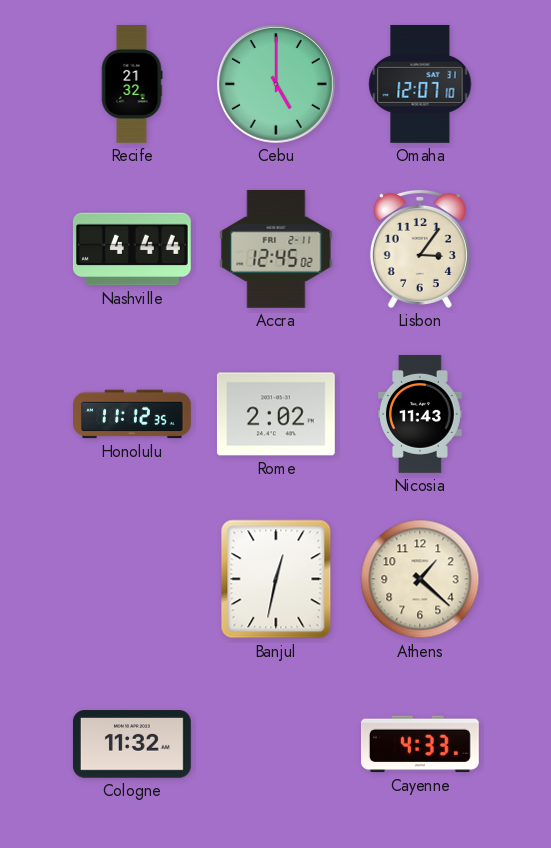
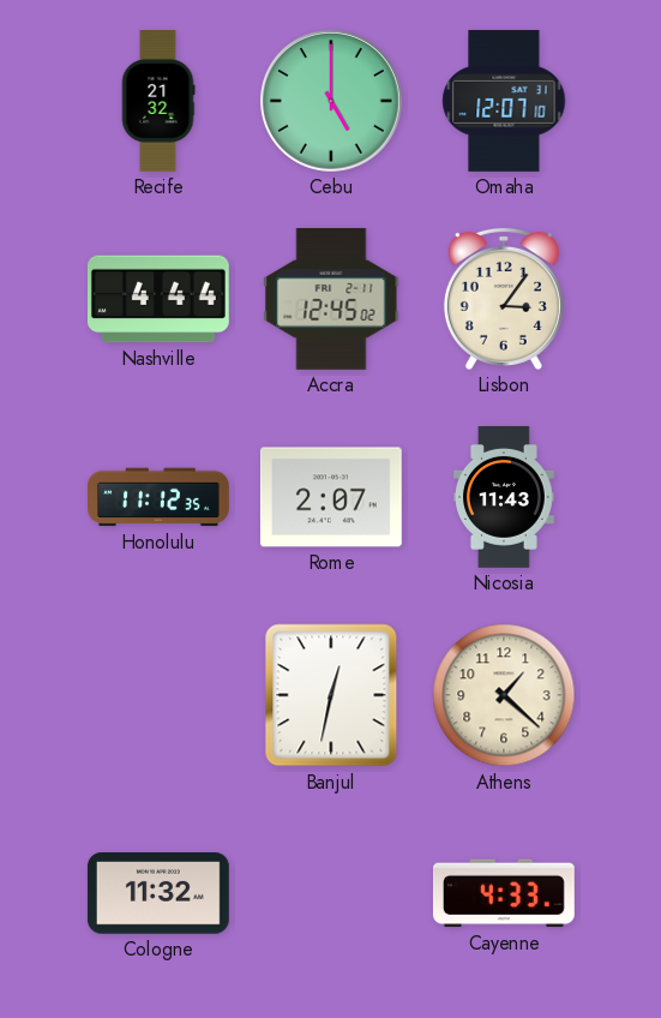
Rome: 2:02 -> 2:07 (331, 497)
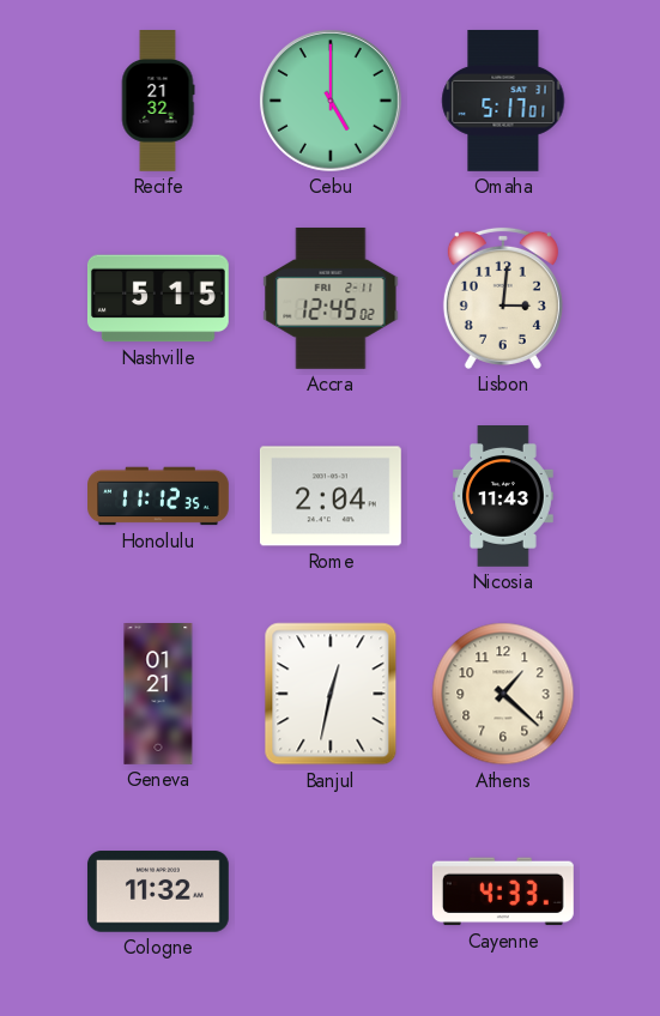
Omaha: 12:07 -> 5:17 (503, 101)
Nashville: 4:44 -> 5:15 (158, 298)
Lisbon: 3:06 -> 3:01 (503, 298)
Rome: 2:07 -> 2:04 (331, 496)
Geneva: none -> 01:21 (158, 695)
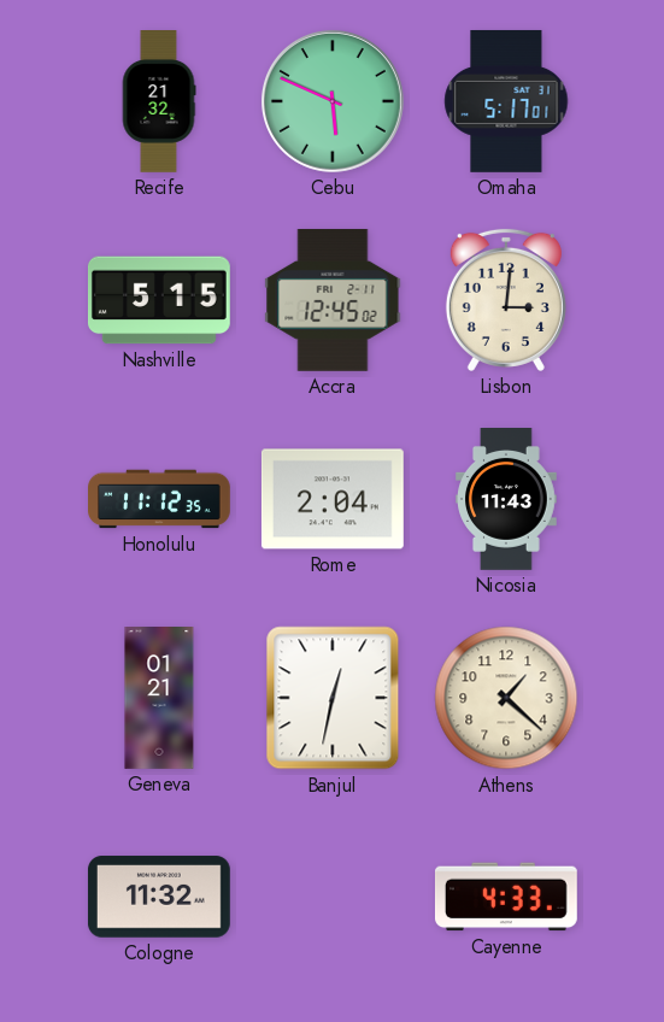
Cebu: 5:00 -> 5:49 (333, 101)
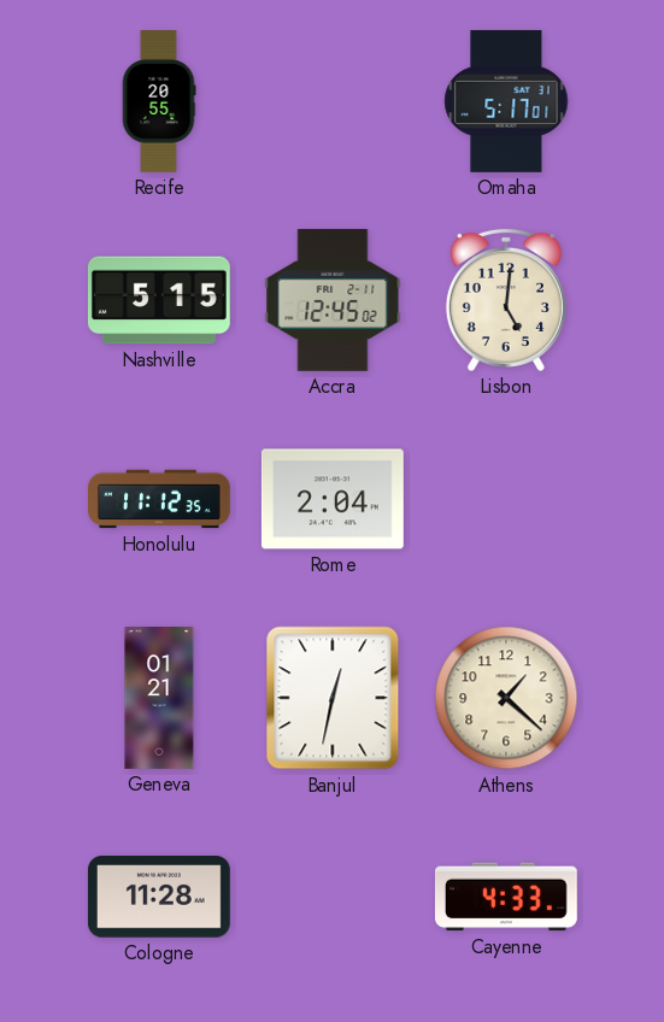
Recife: 21:32 -> 20:55 (159, 102)
Cebu: 5:49 -> none (333, 101)
Lisbon: 3:01 -> 5:01 (506, 300)
Nicosia: 11:43 -> none (507, 500)
Cologne: 11:32 -> 11:28 (159, 897)
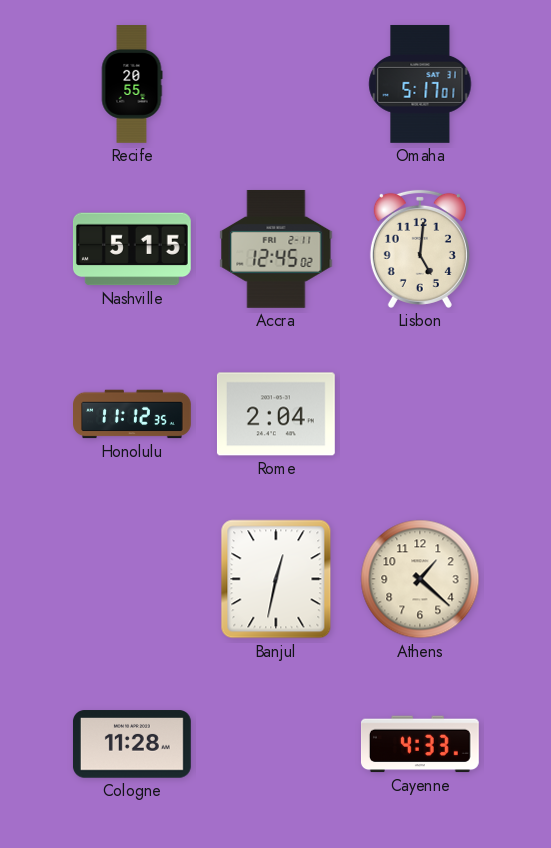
Geneva: 01:21 -> none (159, 699)
